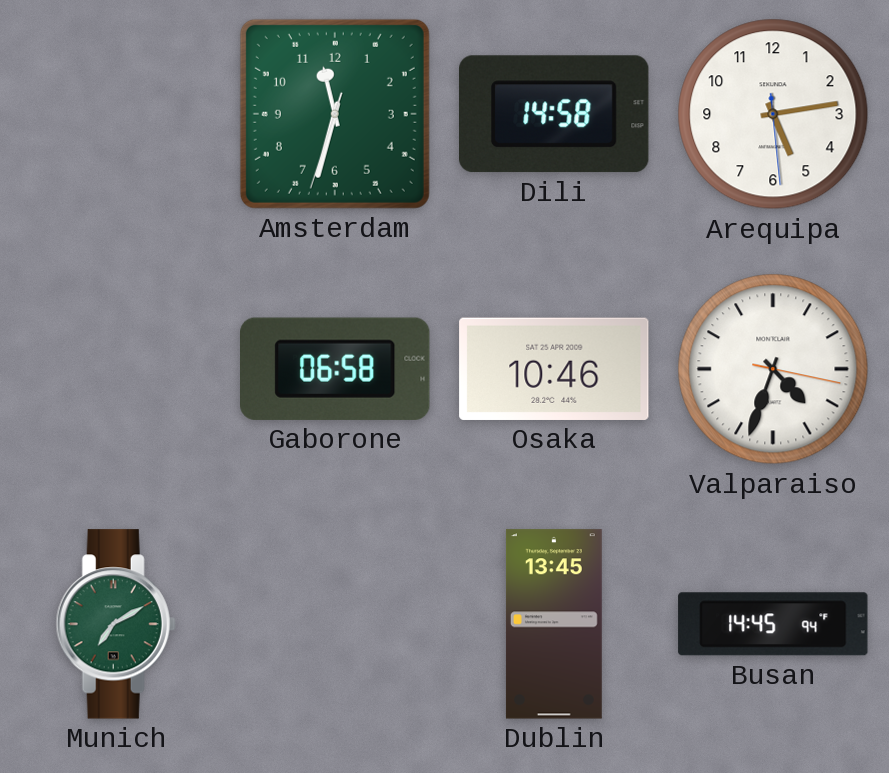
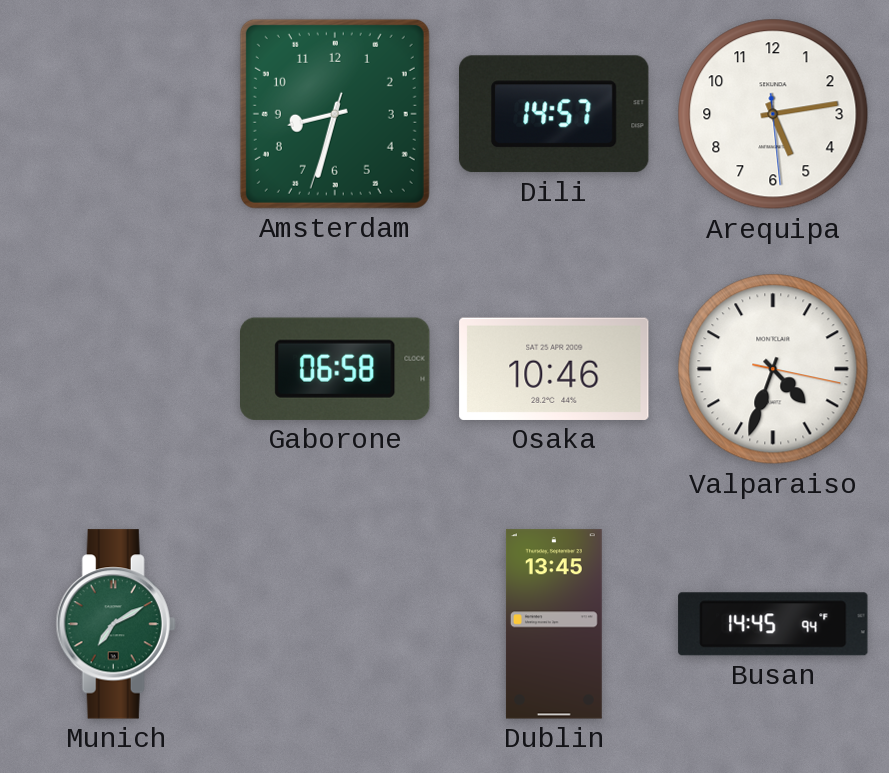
Amsterdam: 11:32 -> 8:32 (335, 114)
Dili: 14:58 -> 14:57 (554, 114)
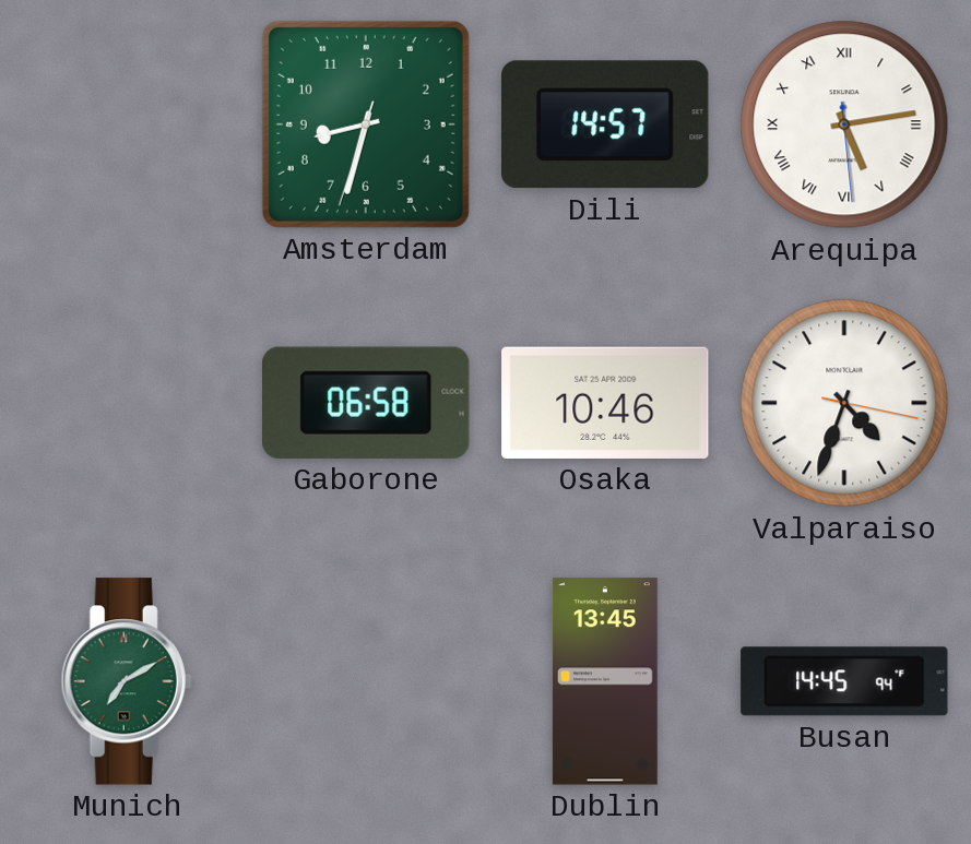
Arequipa numerals: Arabic -> Roman (844, 124)
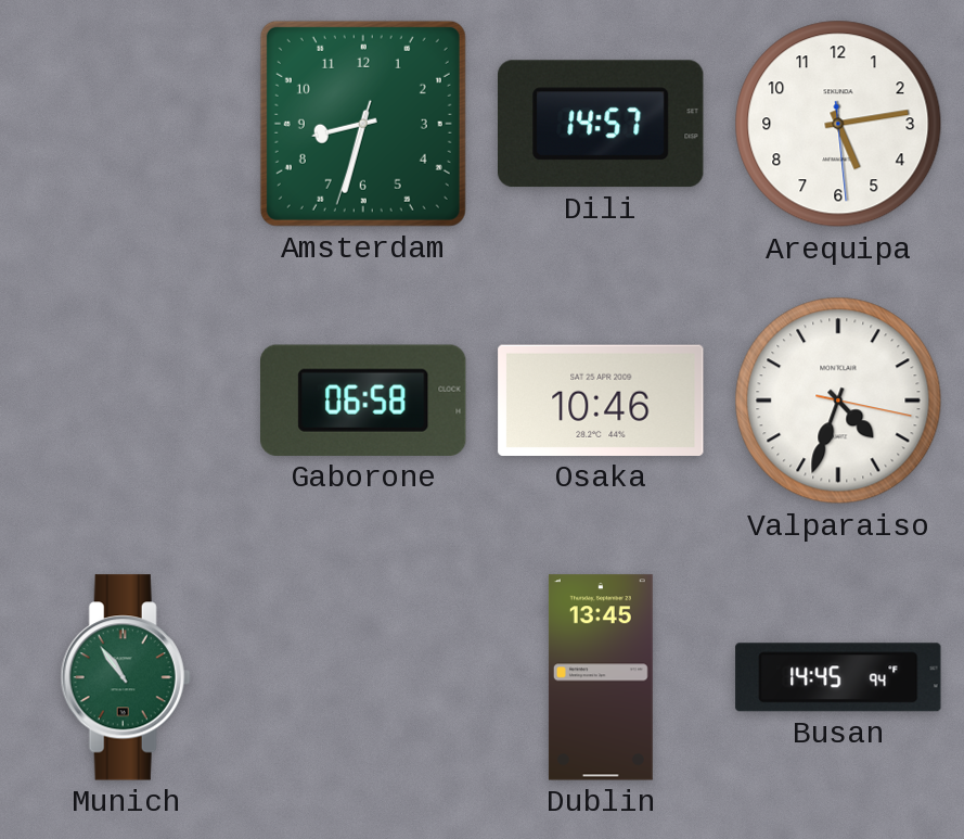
Arequipa numerals: Roman -> Arabic (838, 124)
Munich: 7:10 -> 10:54 (126, 677)
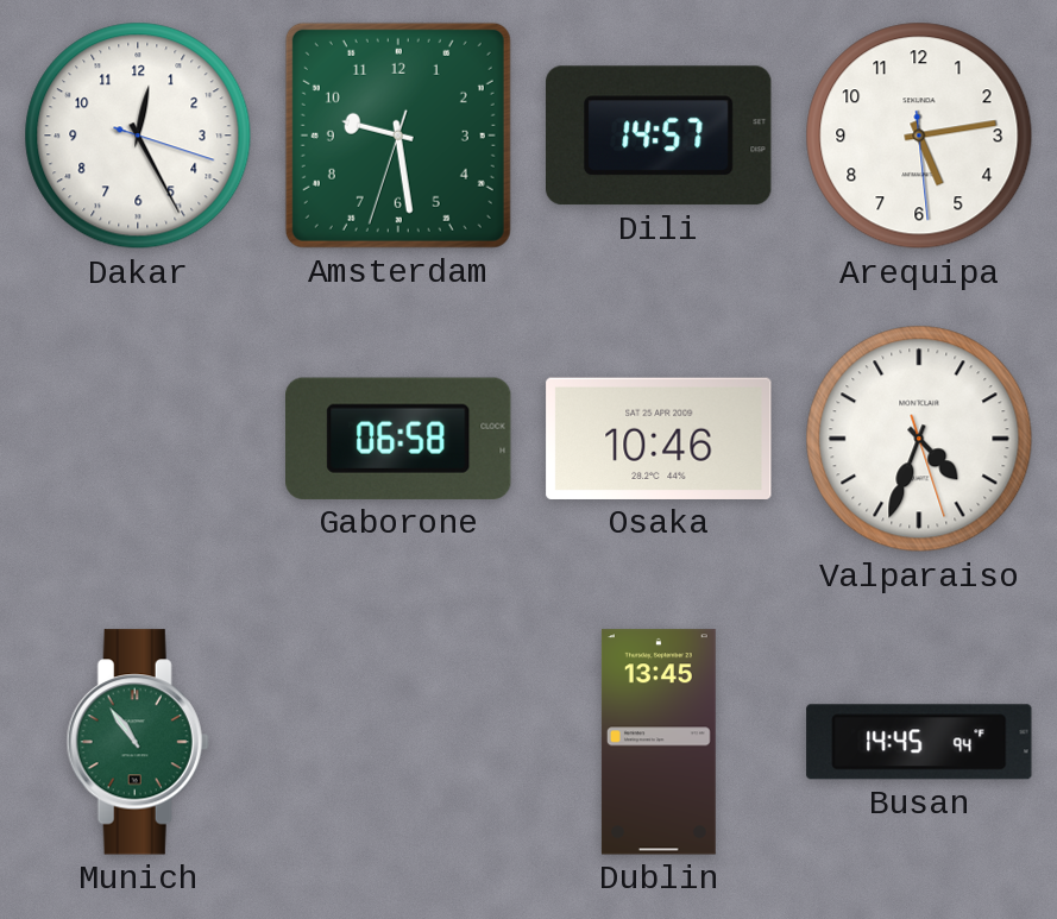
Dakar: none -> 12:25 (138, 136)
Amsterdam: 8:32 -> 9:28 (398, 136)
Valparaiso: 4:33:17 -> 4:33:27 (919, 439)
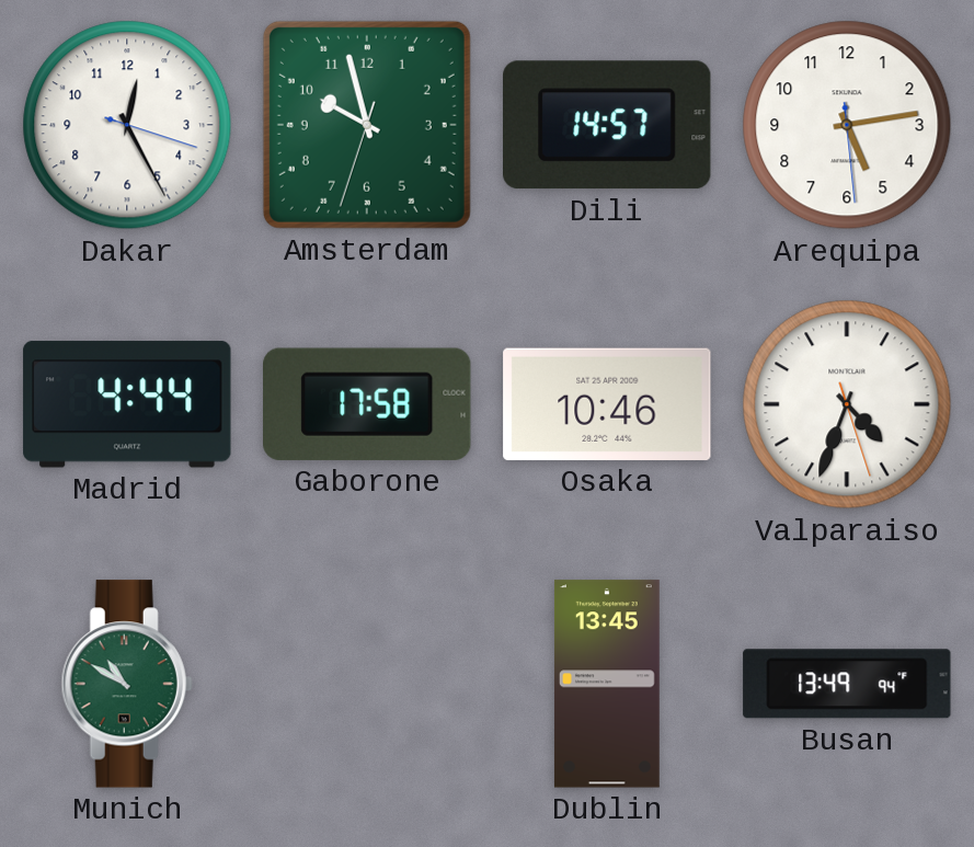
Amsterdam: 9:28 -> 9:57 (367, 125)
Madrid: none -> 4:44 (127, 404)
Gaborone: 06:58 -> 17:58 (368, 404)
Munich: 10:54 -> 10:50 (127, 684)
Busan: 14:45 -> 13:49 (847, 684)
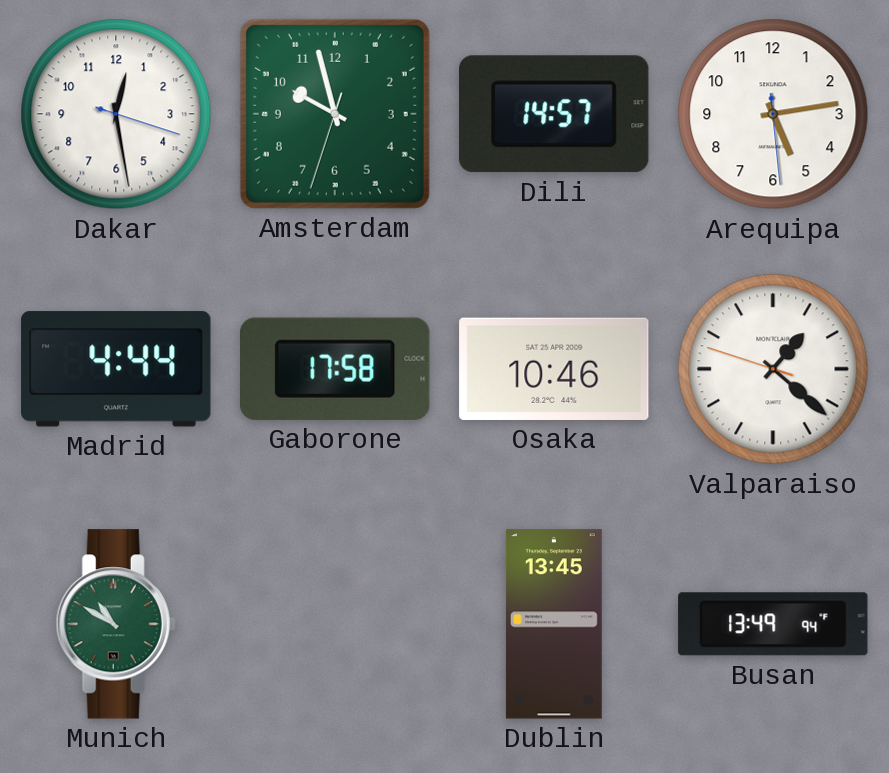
Dakar: 12:25 -> 12:28 (116, 114)
Valparaiso: 4:33 -> 1:21 (773, 369)
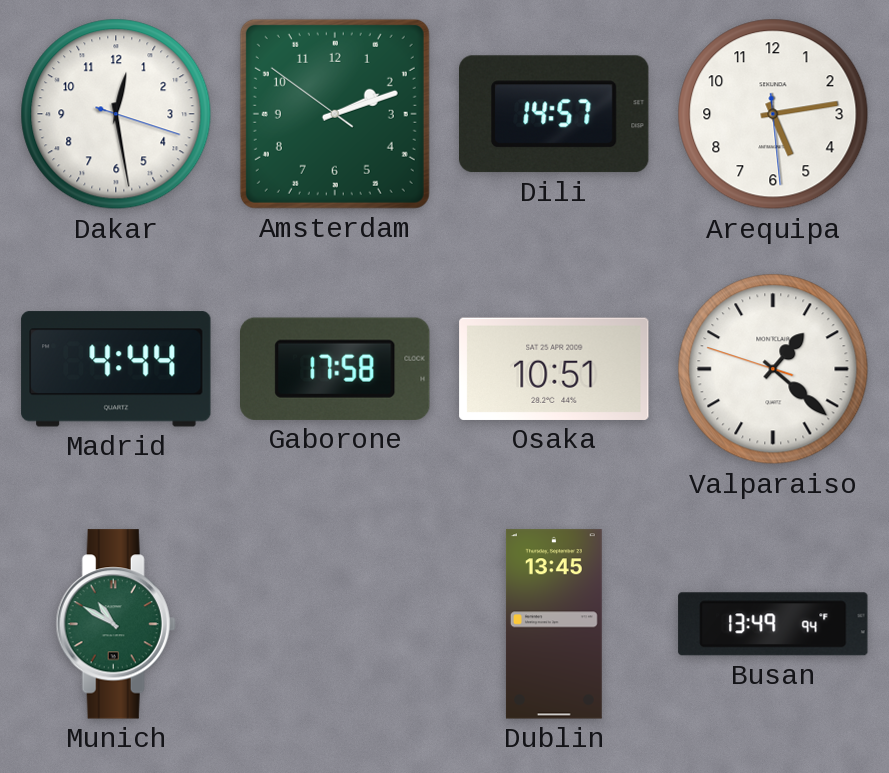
Amsterdam: 9:57 -> 2:11 (335, 114)
Osaka: 10:46 -> 10:51 (554, 369)
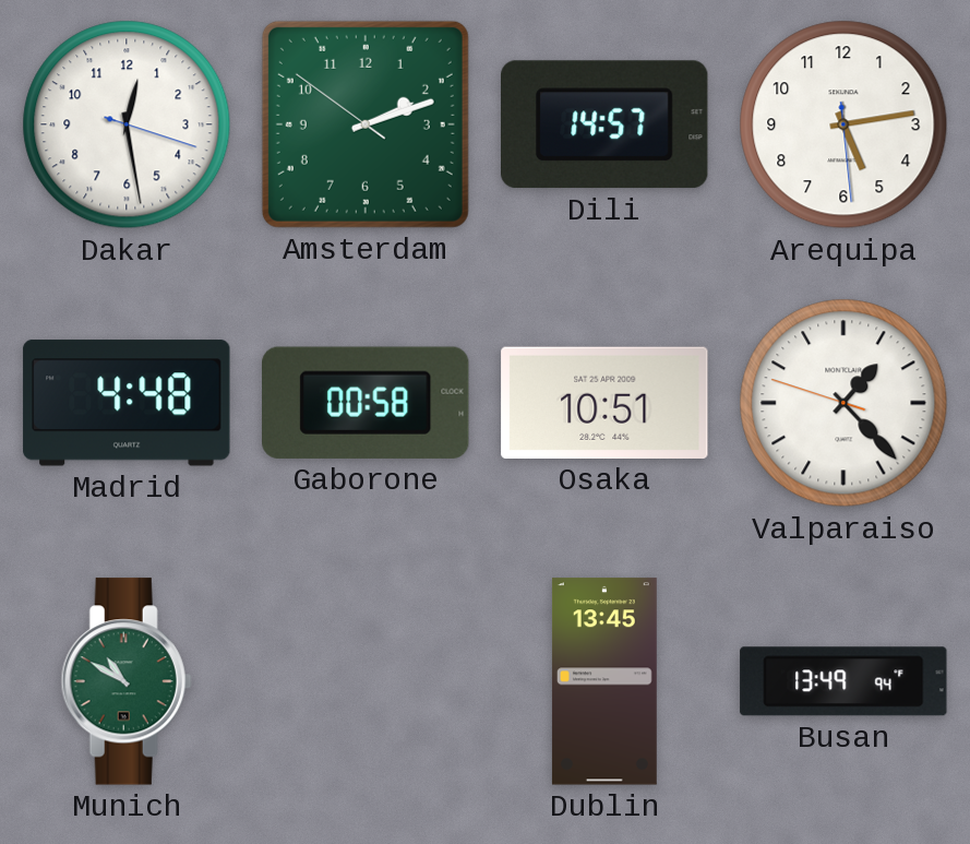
Madrid: 4:44 -> 4:48 (127, 403)
Gaborone: 17:58 -> 00:58 (367, 403)
Valparaiso: 1:21 -> 1:22 (843, 403)
